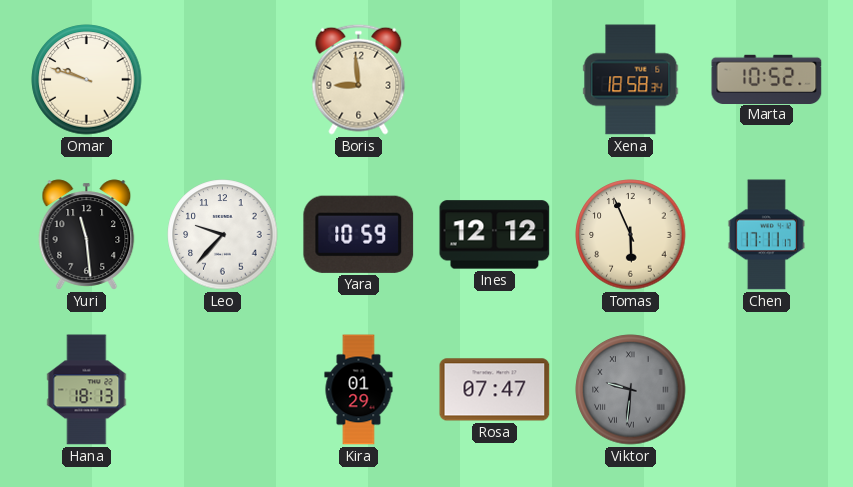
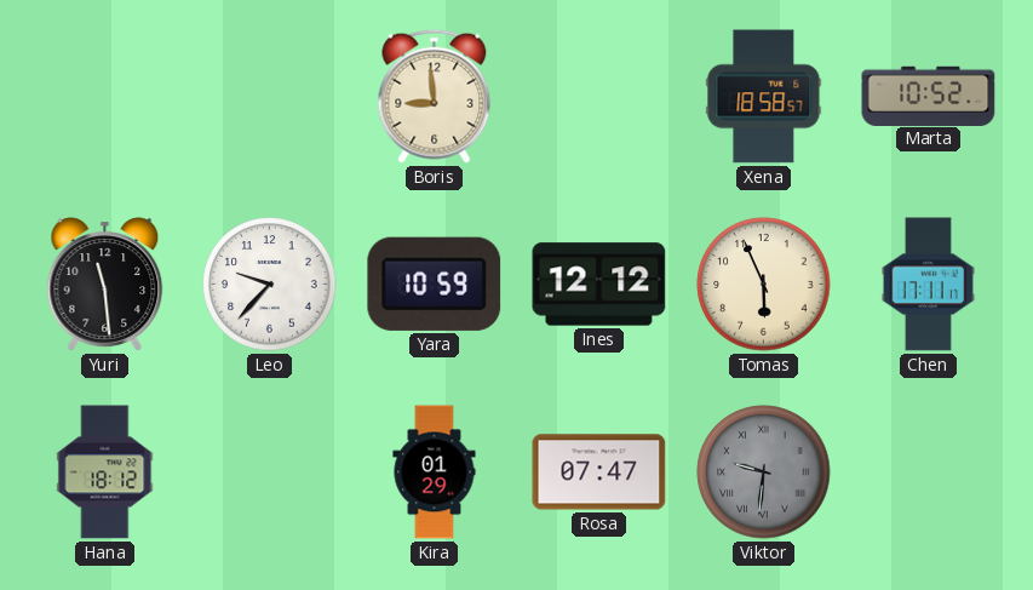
Omar: 9:48 -> none (87, 80)
Xena: 18:58:34 -> 18:58:57 (764, 97)
Hana: 18:13 -> 18:12 (105, 472)
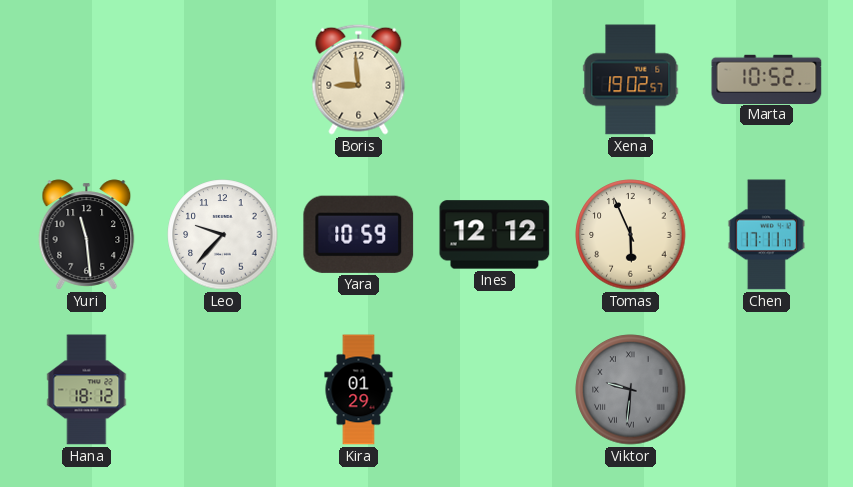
Xena: 18:58 -> 19:02 (631, 80)
Rosa: 07:47 -> none (599, 472)
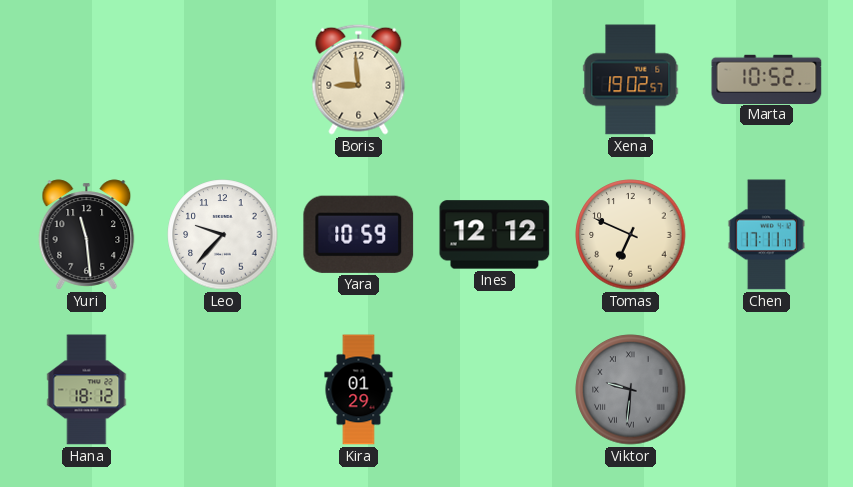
Tomas: 5:56 -> 6:49 (631, 235)
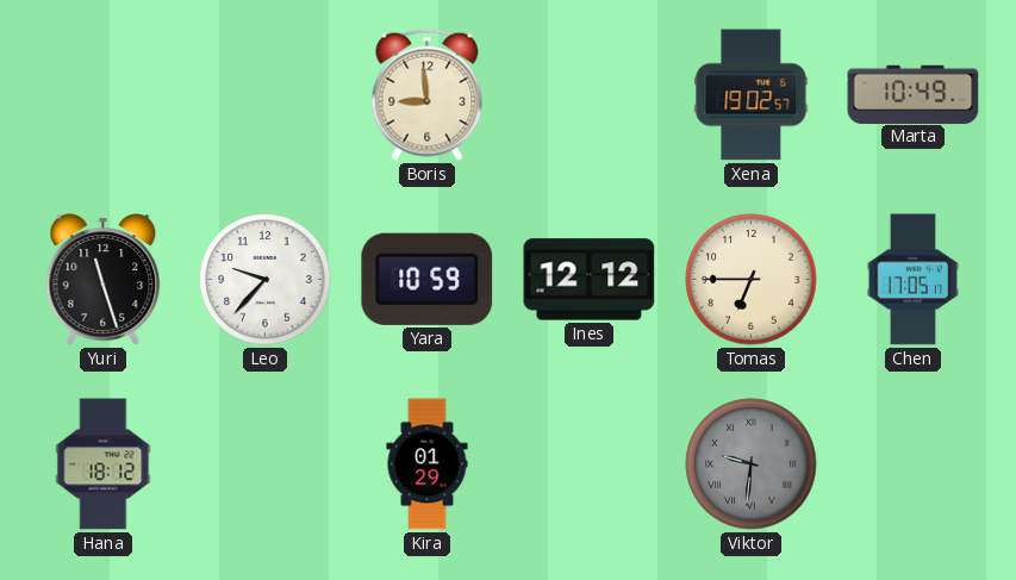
Marta: 10:52 -> 10:49 (914, 94)
Yuri: 11:29 -> 11:27 (104, 280)
Tomas: 6:49 -> 6:45 (752, 280)
Chen: 17:11 -> 17:05 (912, 280)
